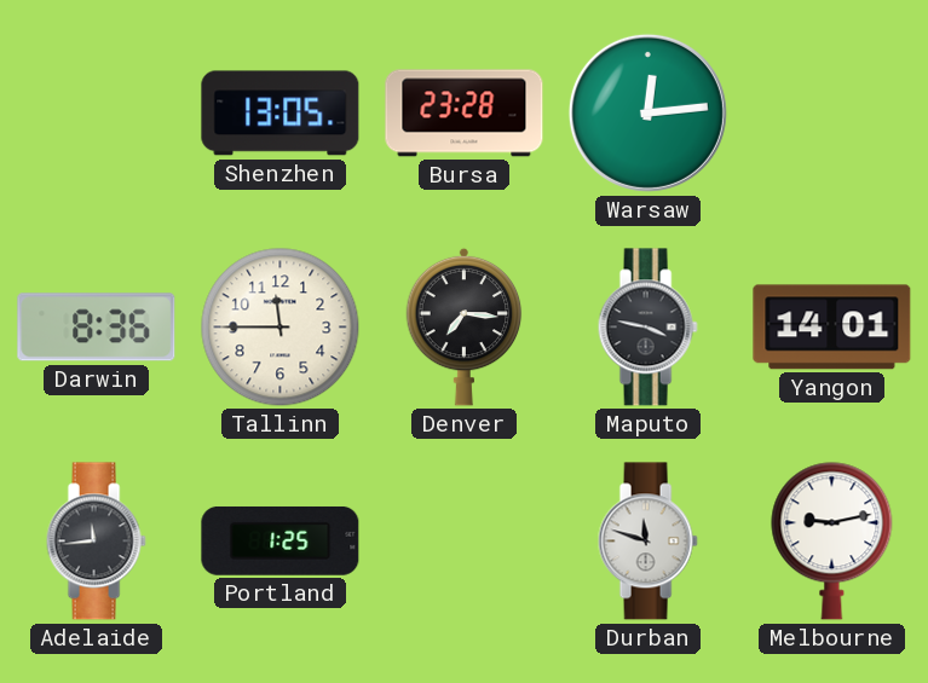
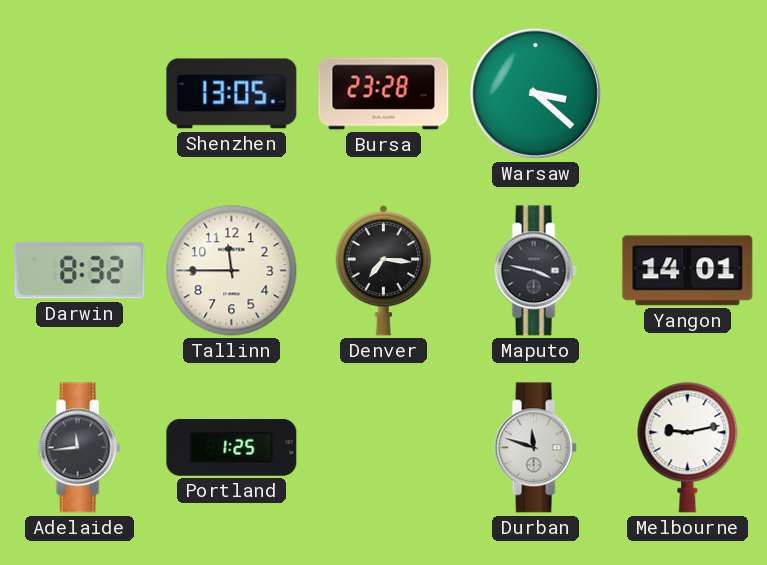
Warsaw: 12:14 -> 3:22 (535, 93)
Darwin: 8:36 -> 8:32 (80, 271)
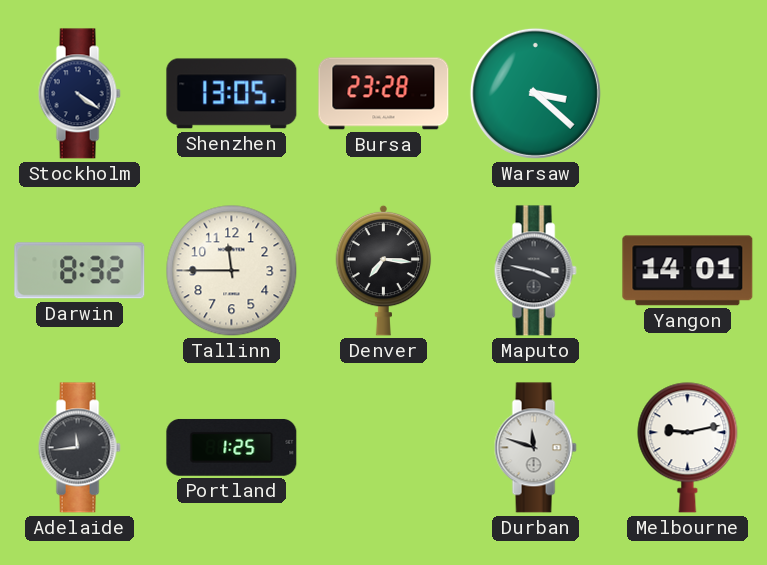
Stockholm: none -> 4:21 (79, 94)
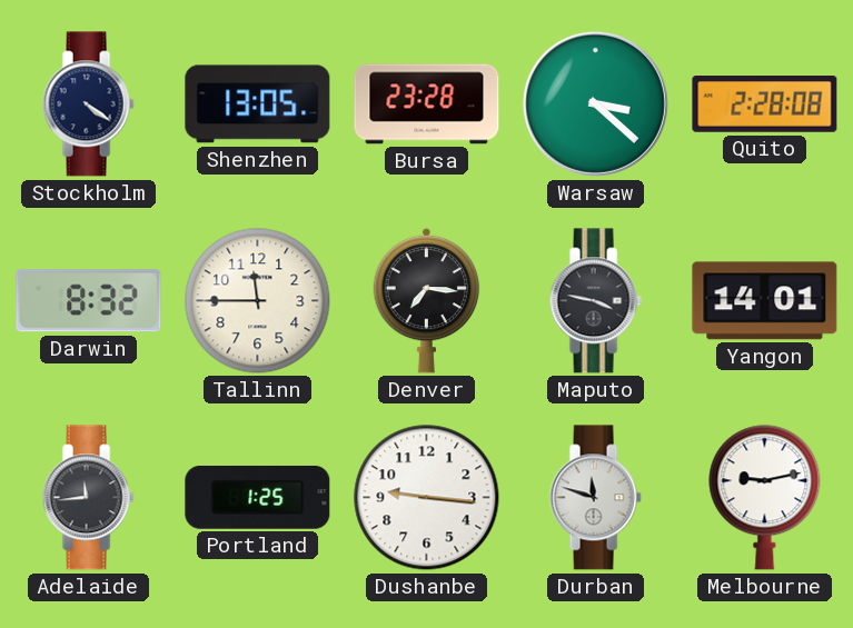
Quito: none -> 2:28 (765, 104)
Dushanbe: none -> 9:16 (427, 498)
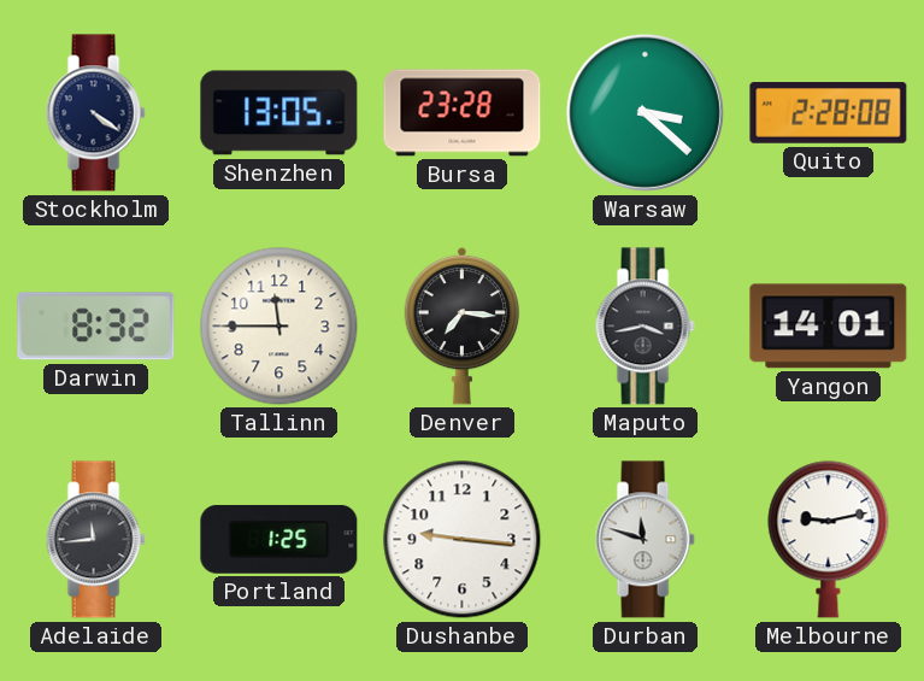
Maputo: 3:47 -> 3:43 (645, 327)
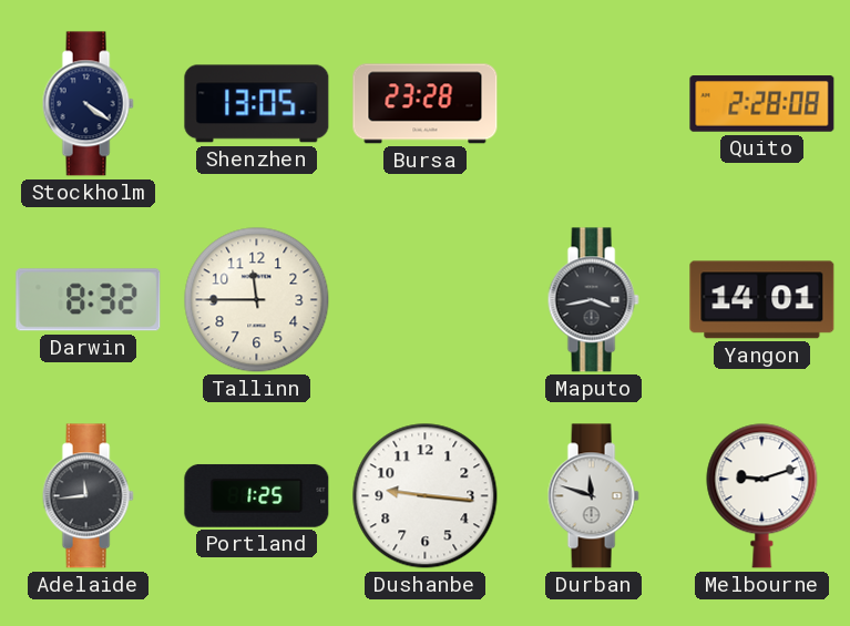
Warsaw: 3:22 -> none (645, 112)
Denver: 7:16 -> none (463, 325)
Melbourne: 9:13 -> 9:12 (762, 496)
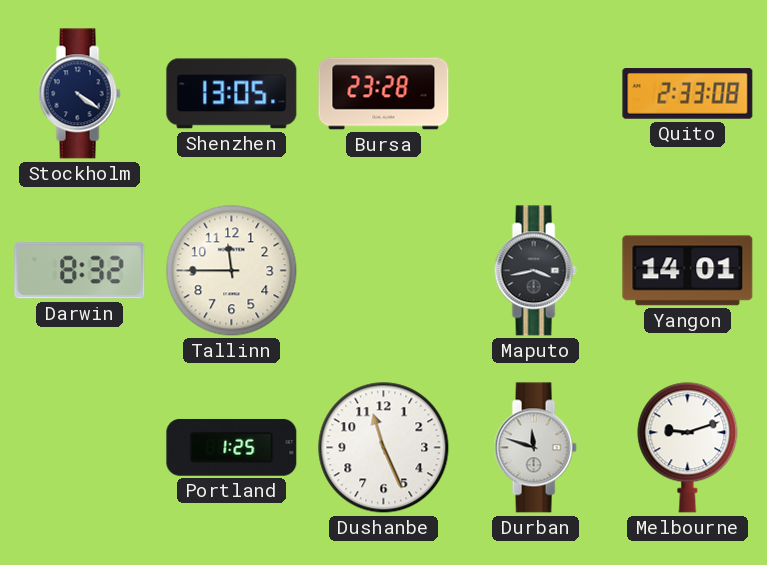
Quito: 2:28 -> 2:33 (688, 94)
Adelaide: 11:44 -> none (88, 496)
Dushanbe: 9:16 -> 11:26 (384, 448)
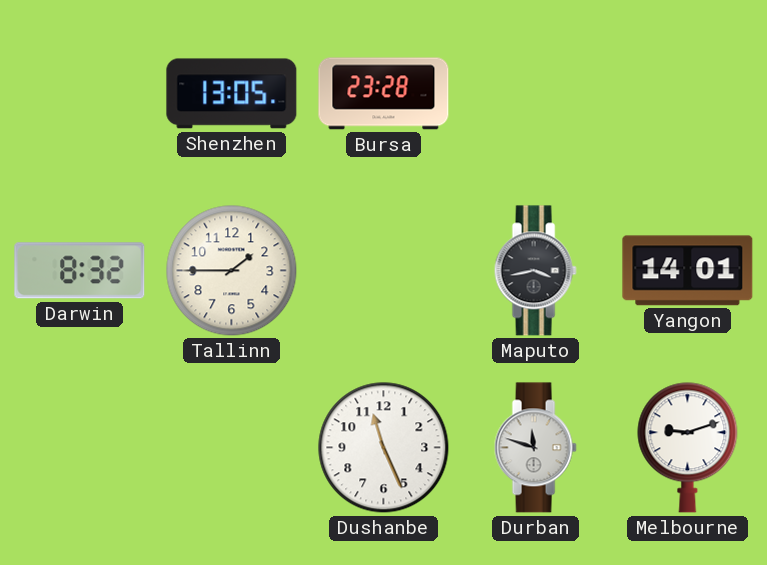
Stockholm: 4:21 -> none (79, 94)
Quito: 2:33 -> none (688, 94)
Tallinn: 11:45 -> 1:45 (232, 271)
Portland: 1:25 -> none (232, 447)
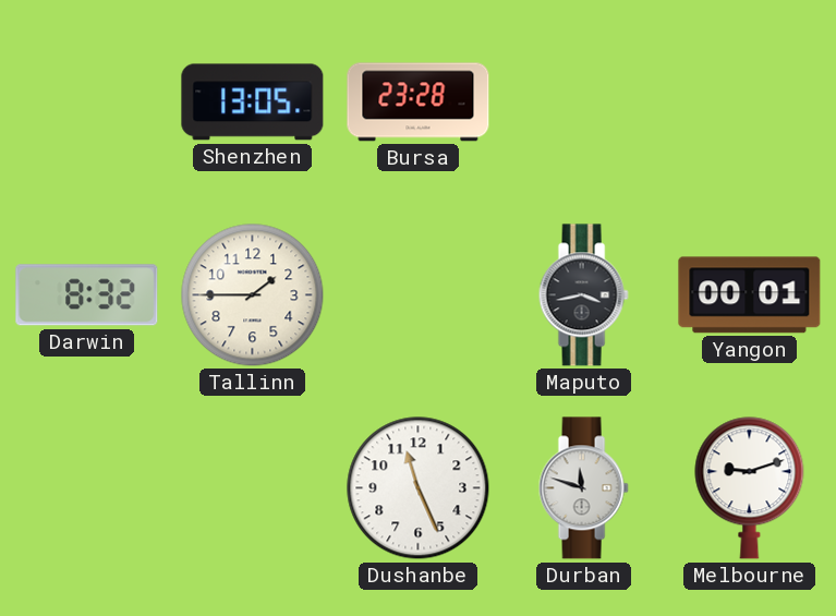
Yangon: 14:01 -> 00:01 (750, 295)
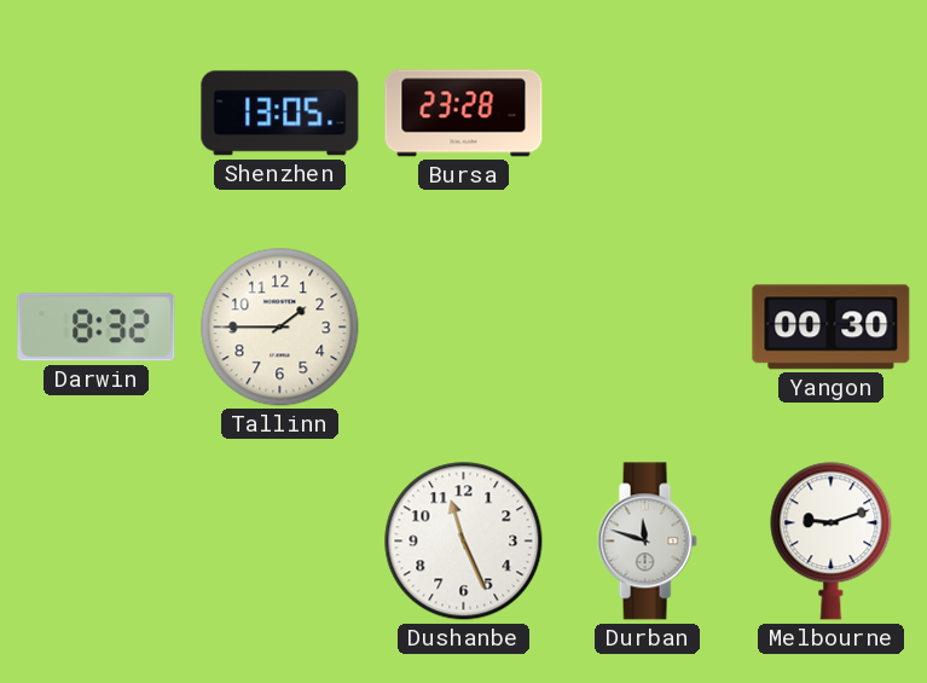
Maputo: 3:43 -> none (583, 295)
Yangon: 00:01 -> 00:30 (832, 328)
